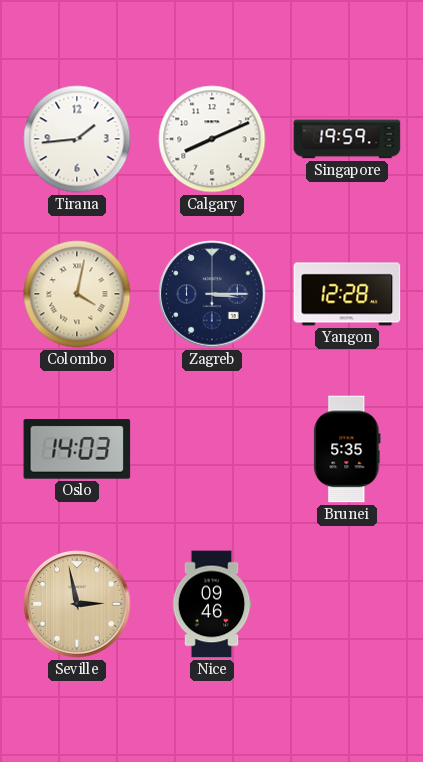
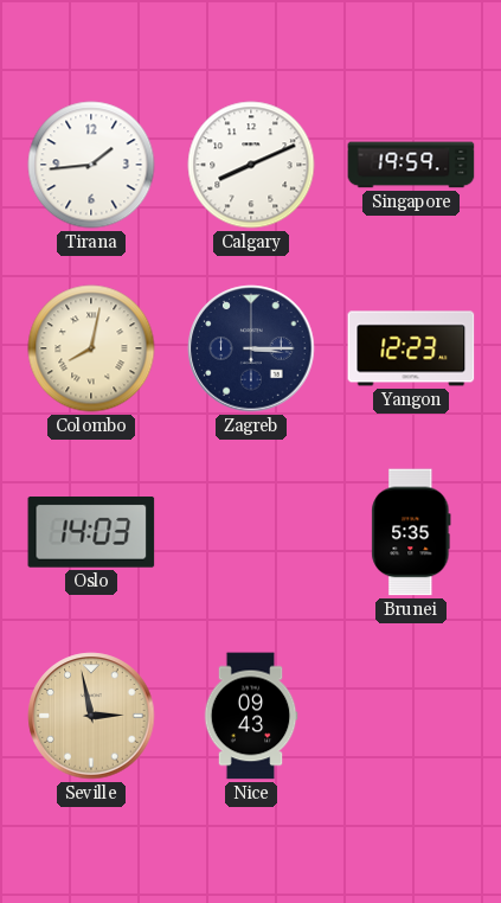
Colombo: 4:02 -> 8:02 (91, 348)
Yangon: 12:28 -> 12:23 (411, 348)
Nice: 09:46 -> 09:43 (251, 716)
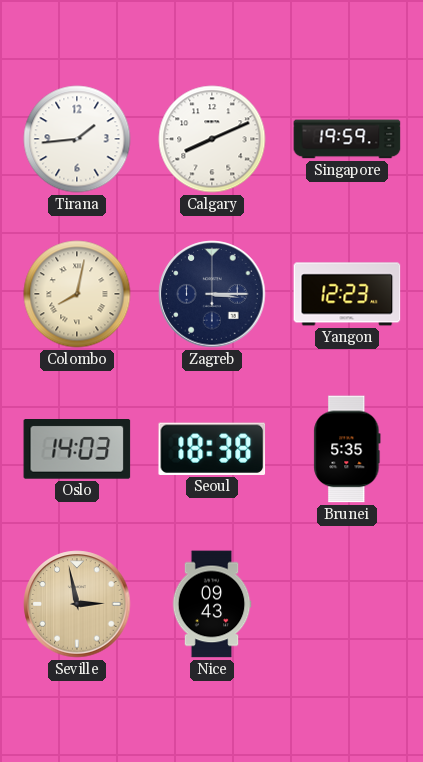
Seoul: none -> 18:38 (212, 449)
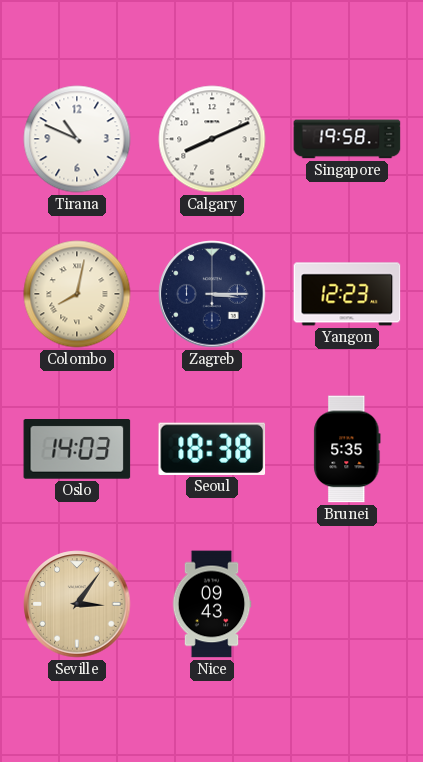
Tirana: 1:44 -> 10:49 (77, 139)
Singapore: 19:59 -> 19:58 (347, 139)
Seville: 2:58 -> 3:06 (77, 604)
